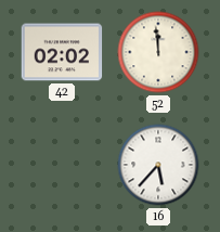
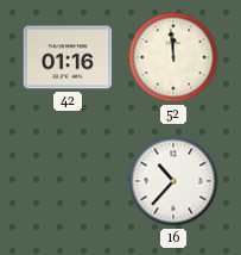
42: 02:02 -> 01:16 (68, 57)
16: 5:37 -> 10:37 (173, 181)
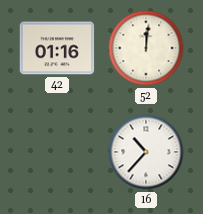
52: 11:59 -> 12:01 (146, 48)
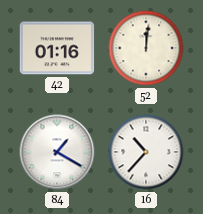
84: none -> 1:20 (57, 152)
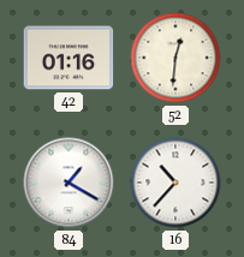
52: 12:01 -> 12:31 (175, 58)
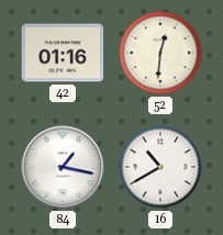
84: 1:20 -> 1:17 (63, 167)
16: 10:37 -> 10:40 (160, 167)
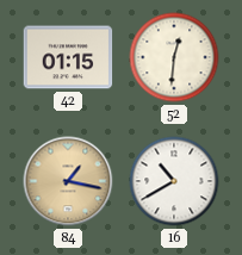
42: 01:16 -> 01:15 (68, 57)
84 dial: white -> champagne (68, 181)
